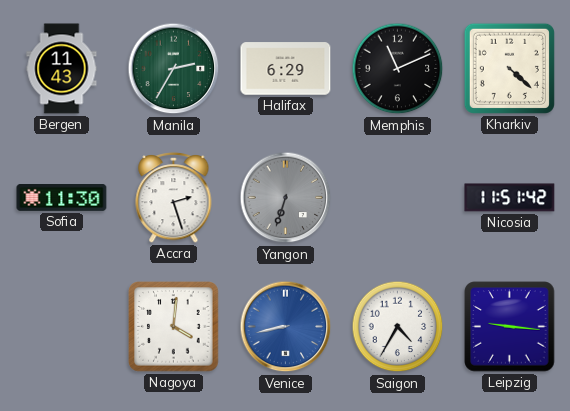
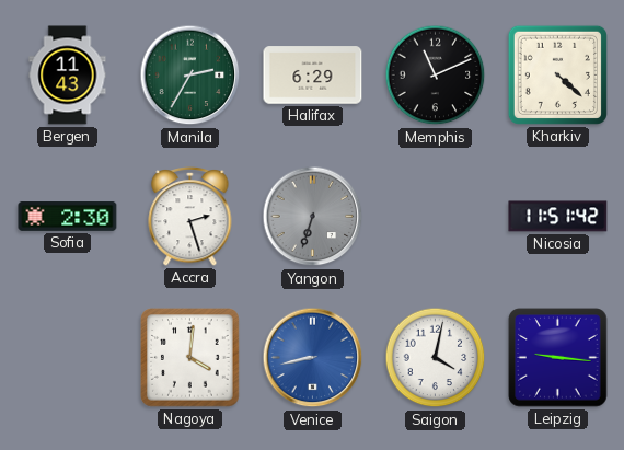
Sofia: 11:30 -> 2:30 (68, 217)
Saigon: 4:35 -> 4:02 (436, 358)
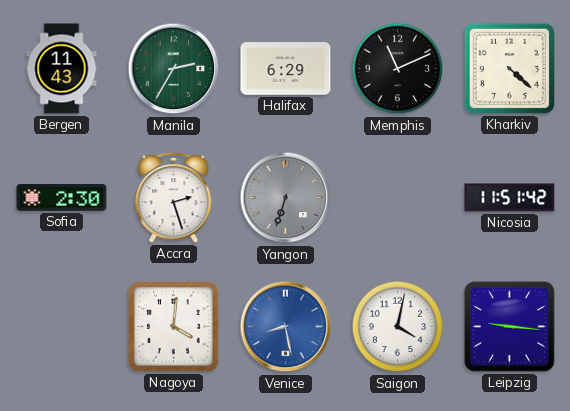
Venice: 8:43 -> 8:28 (286, 327)
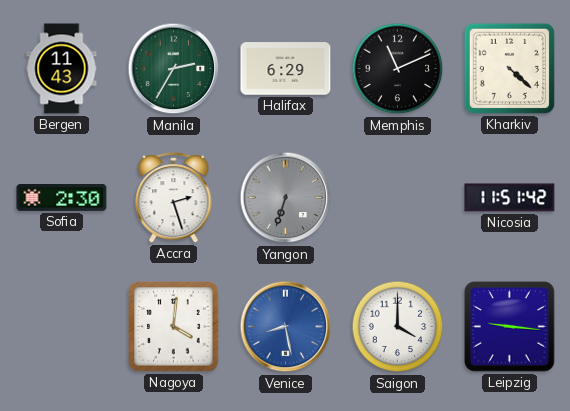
Saigon: 4:02 -> 4:00 (398, 327)
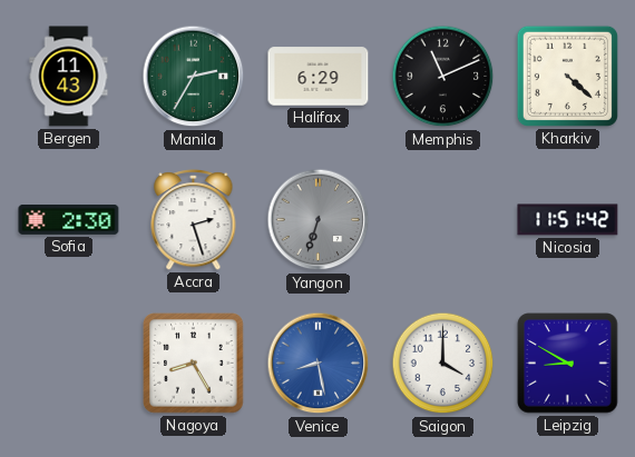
Nagoya: 4:01 -> 8:25 (194, 364)
Leipzig: 9:16 -> 8:50 (568, 364)
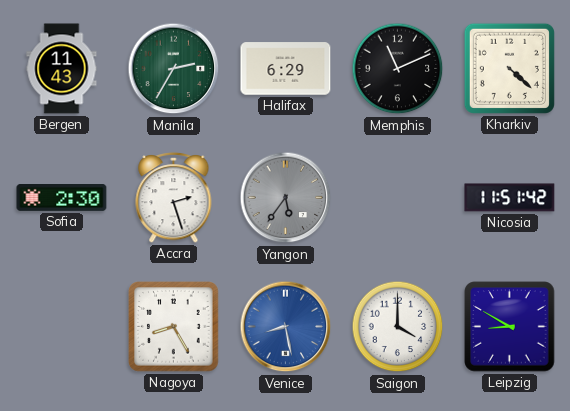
Yangon: 6:33 -> 5:36 (286, 198)
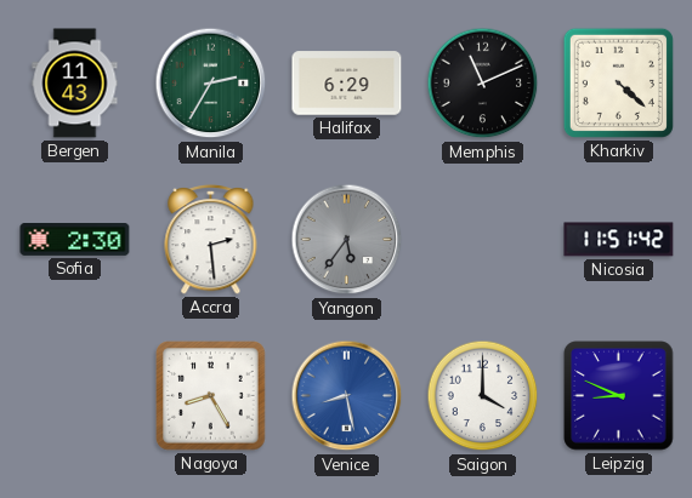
Accra: 2:27 -> 2:29 (211, 239)
Leipzig: 8:50 -> 8:49 (619, 396)
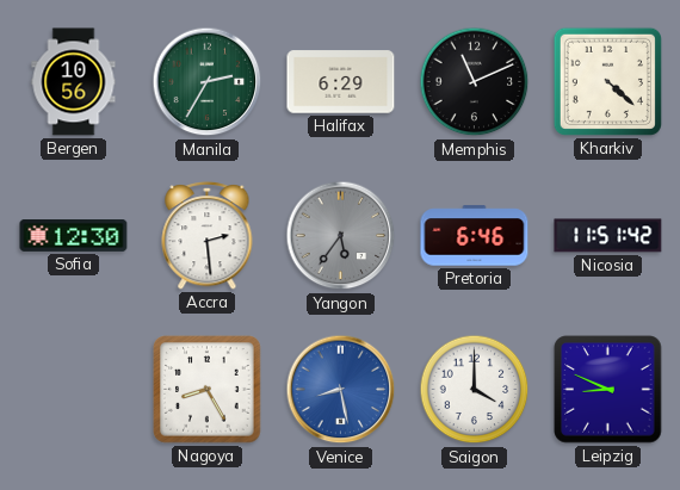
Bergen: 11:43 -> 10:56 (74, 82)
Sofia: 2:30 -> 12:30 (74, 236)
Pretoria: none -> 6:46 (475, 236)
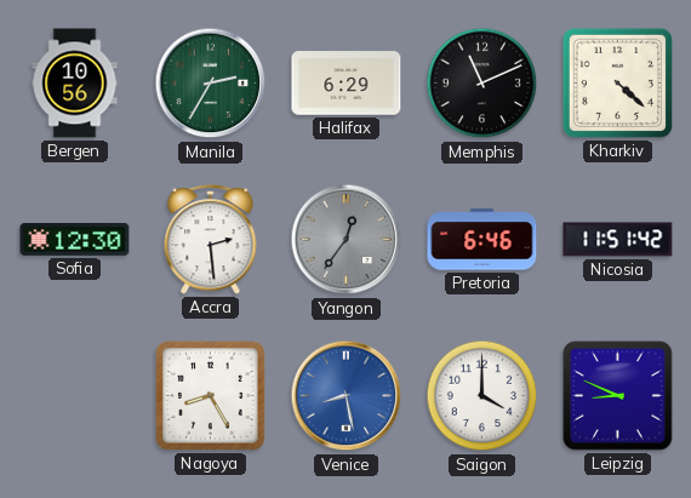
Yangon: 5:36 -> 12:36 (347, 240)
